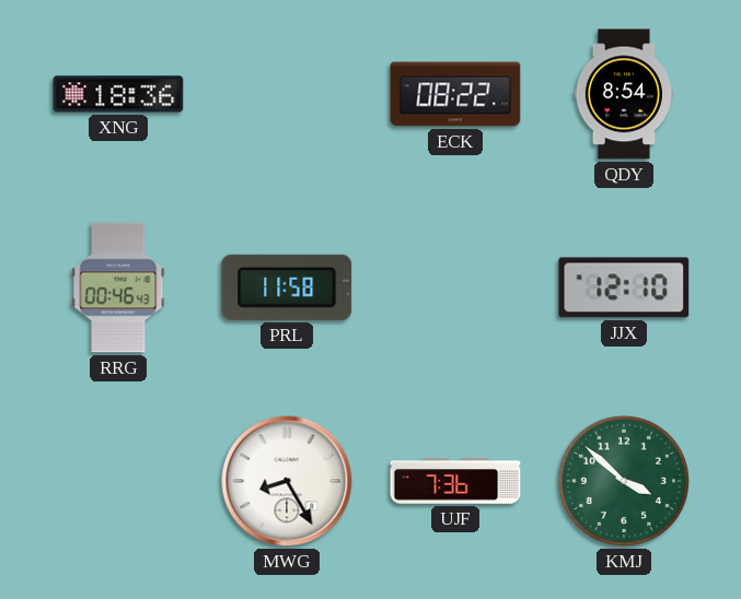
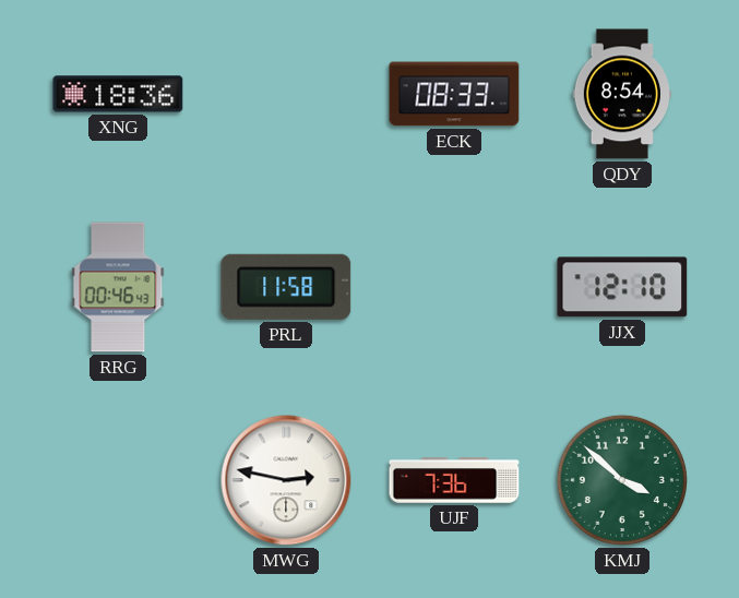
ECK: 08:22 -> 08:33 (454, 94)
MWG: 8:25 -> 2:47 (286, 480)
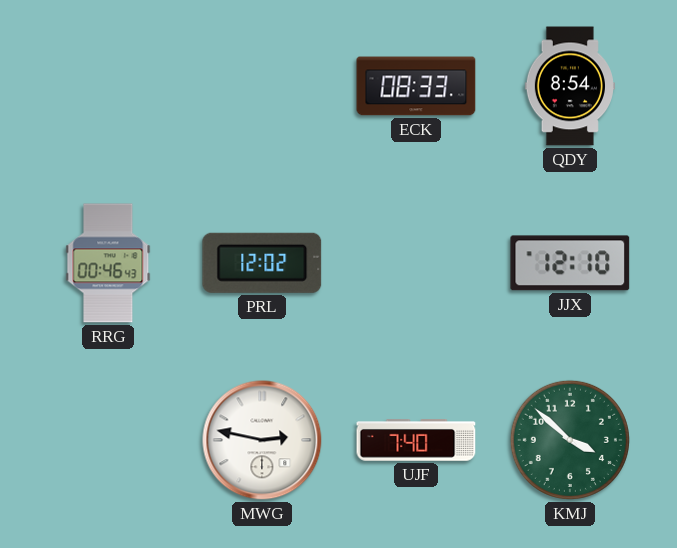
XNG: 18:36 -> none (118, 94)
PRL: 11:58 -> 12:02 (262, 263)
UJF: 7:36 -> 7:40 (416, 440)
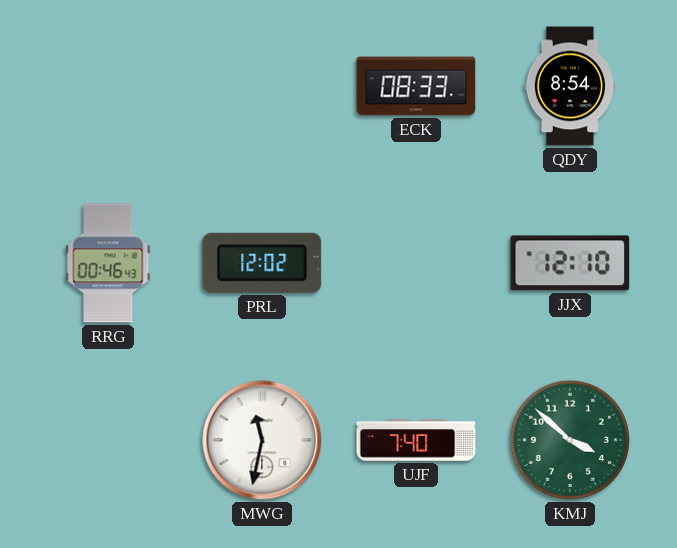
MWG: 2:47 -> 11:32 (262, 440)
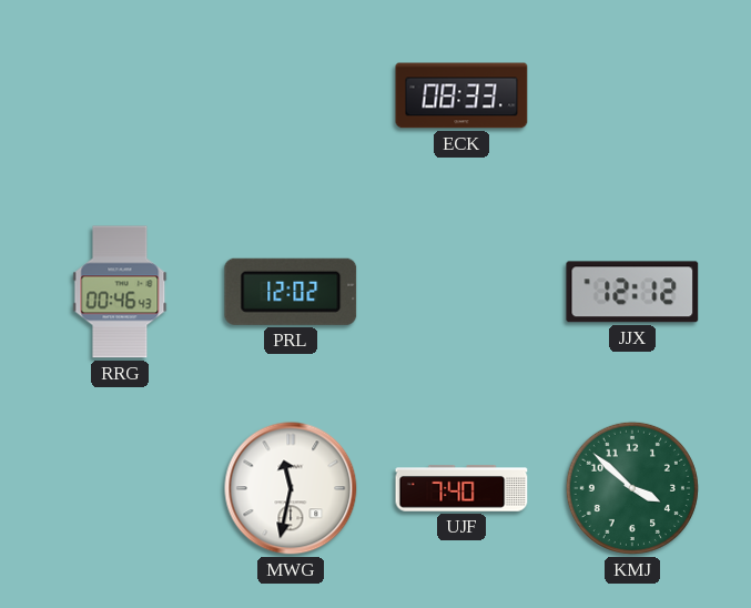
QDY: 8:54 -> none (570, 86)
JJX: 12:10 -> 12:12 (632, 292)
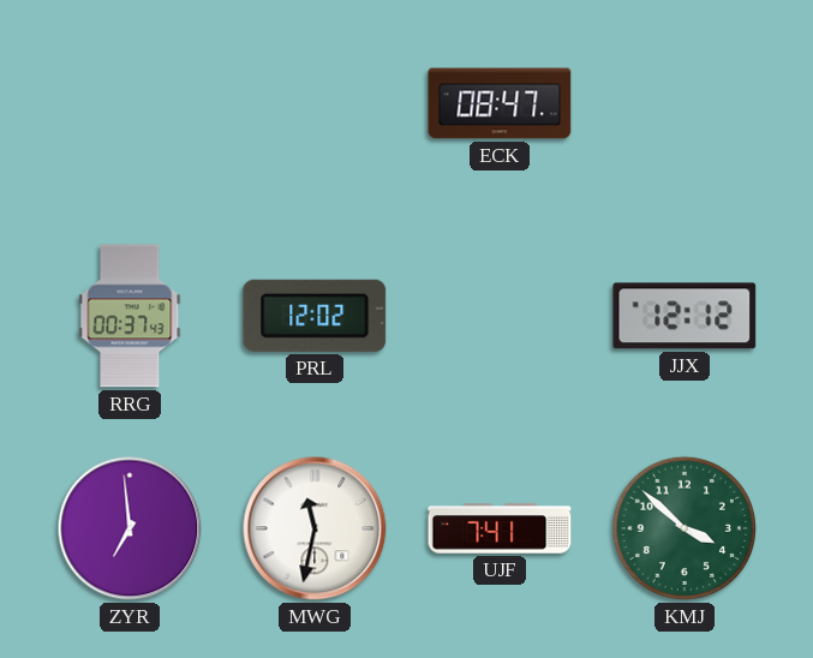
ECK: 08:33 -> 08:47 (500, 103)
RRG: 00:46 -> 00:37 (130, 316)
ZYR: none -> 6:59 (130, 528)
UJF: 7:40 -> 7:41 (500, 528)
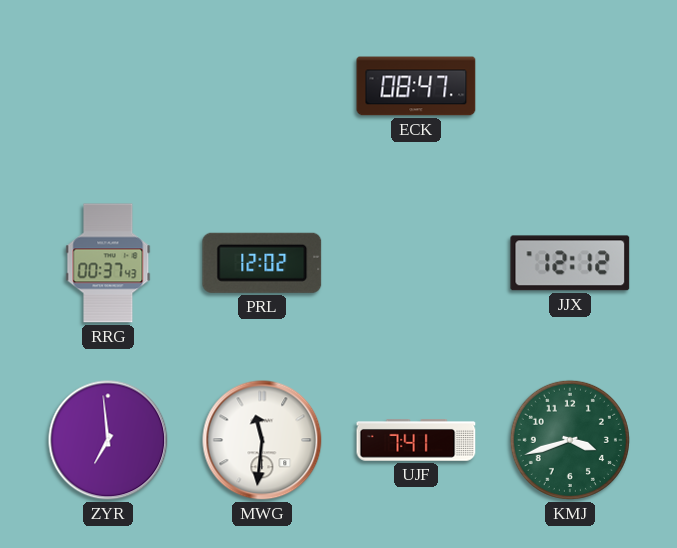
MWG: 11:32 -> 11:31 (262, 440)
KMJ: 3:52 -> 3:42 (570, 440)
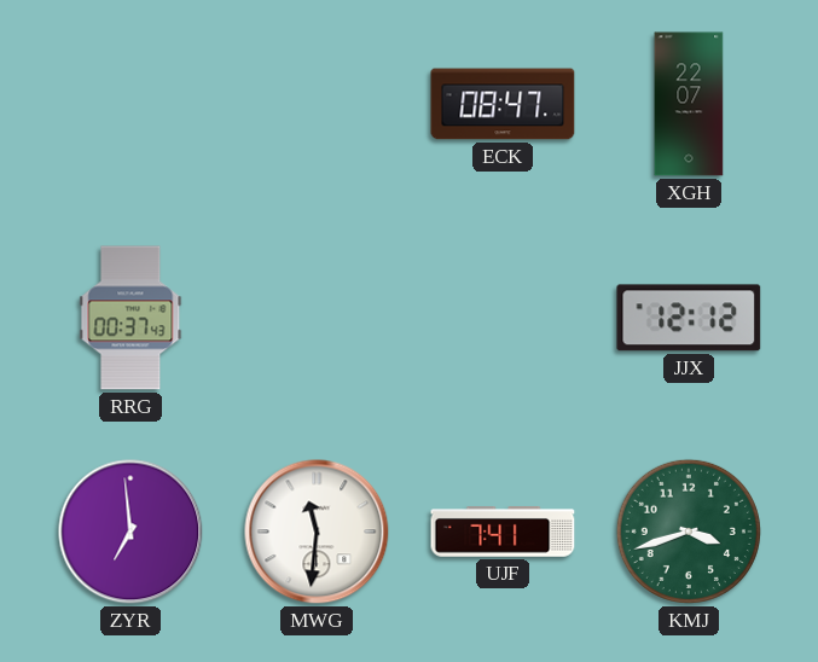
XGH: none -> 22:07 (689, 104)
PRL: 12:02 -> none (262, 263)
